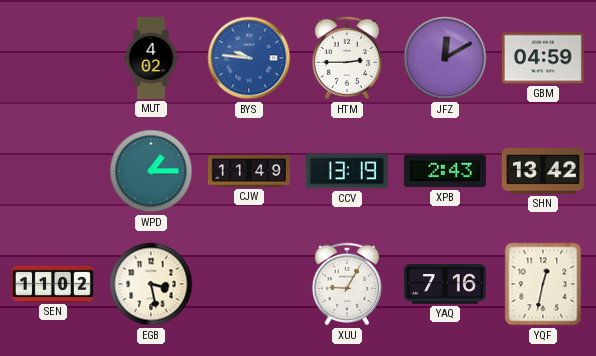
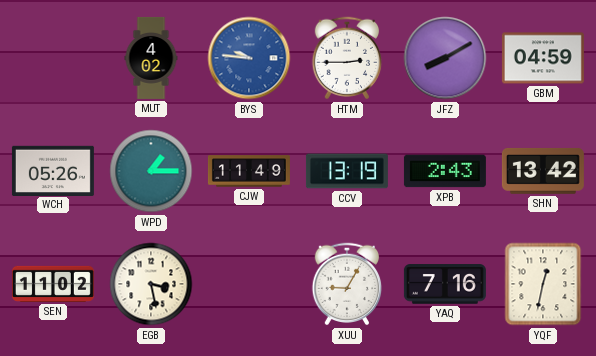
JFZ: 12:10 -> 8:10 (445, 58)
WCH: none -> 05:26 (53, 170)
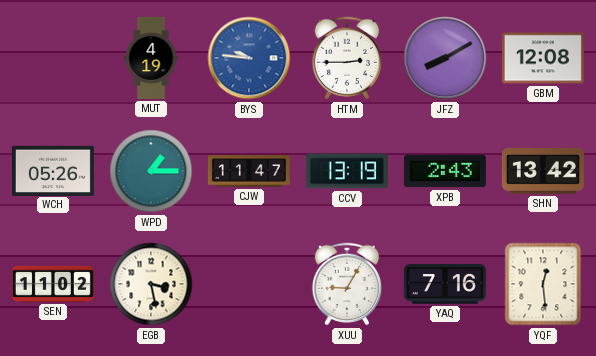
MUT: 4:02 -> 4:19 (151, 58)
GBM: 04:59 -> 12:08 (543, 58)
CJW: 11:49 -> 11:47 (249, 171)
YQF: 12:32 -> 12:29 (543, 284)
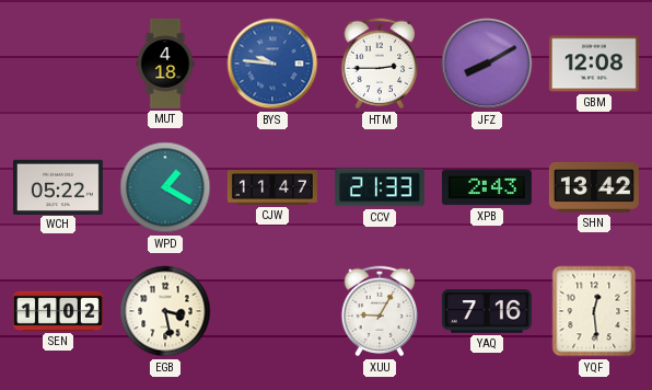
MUT: 4:19 -> 4:18 (165, 64)
WCH: 05:26 -> 05:22 (58, 186)
WPD: 1:15 -> 1:20 (165, 187)
CCV: 13:19 -> 21:33 (380, 187)
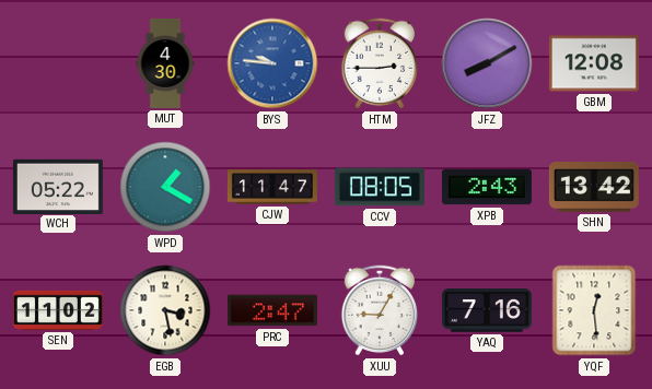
MUT: 4:18 -> 4:30 (165, 63)
CCV: 21:33 -> 08:05 (380, 187)
PRC: none -> 2:47 (272, 310)
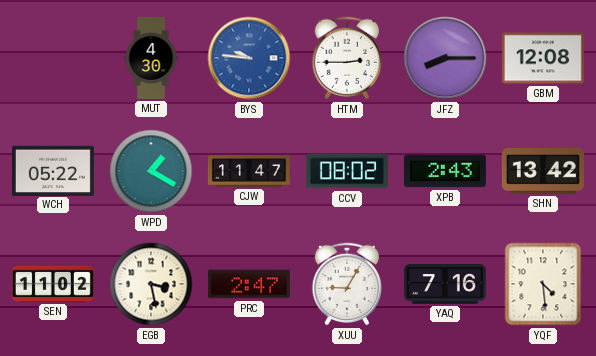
JFZ: 8:10 -> 8:15 (445, 58)
CCV: 08:05 -> 08:02 (347, 171)
YQF: 12:29 -> 4:29 (543, 284)
